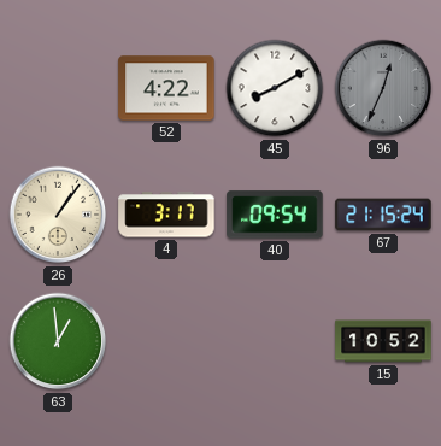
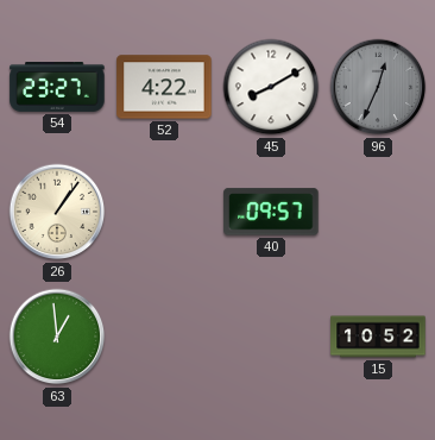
54: none -> 23:27 (57, 88)
4: 3:17 -> none (166, 215)
40: 09:54 -> 09:57 (271, 212)
67: 21:15 -> none (383, 215)
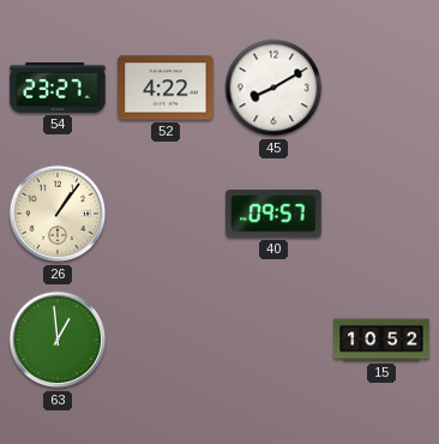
96: 12:34 -> none (378, 87)
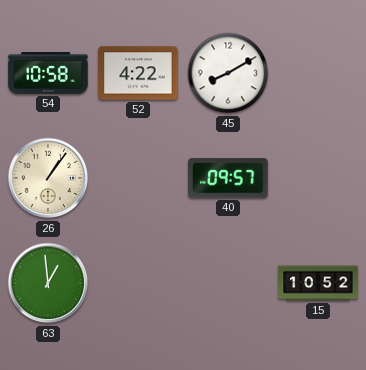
54: 23:27 -> 10:58 (48, 74)
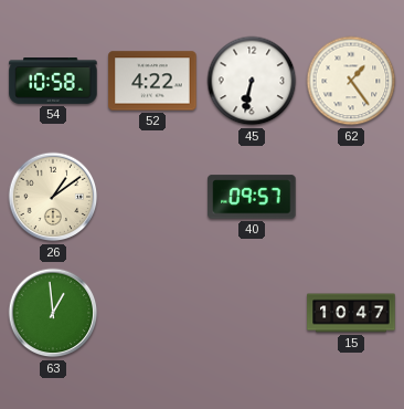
45: 8:10 -> 6:32 (252, 81)
62: none -> 1:24 (351, 81)
26: 1:06 -> 1:09 (53, 197)
15: 10:52 -> 10:47 (351, 313)
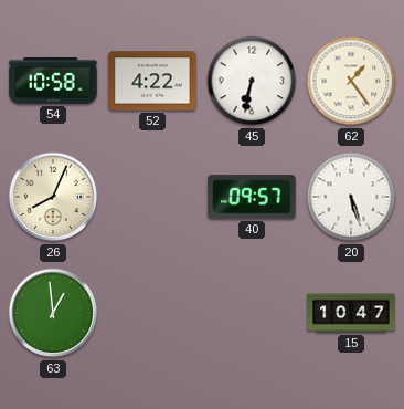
26: 1:09 -> 8:04 (53, 197)
20: none -> 5:27 (351, 197)
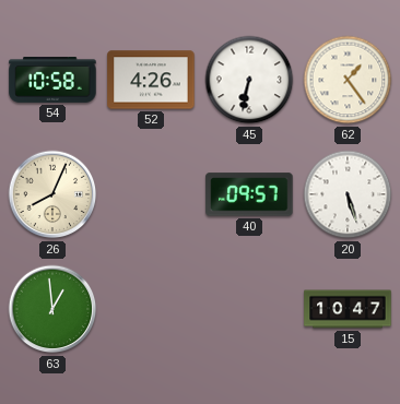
52: 4:22 -> 4:26 (151, 80)
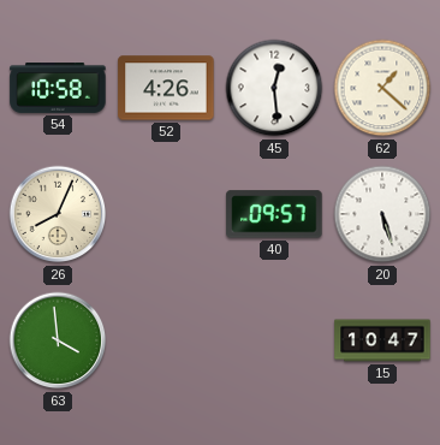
45: 6:32 -> 12:29 (274, 88)
62: 1:24 -> 1:22 (382, 88)
63: 12:59 -> 3:59 (58, 340)
